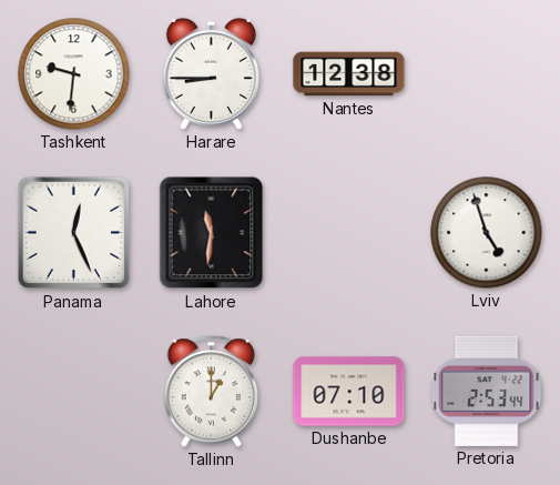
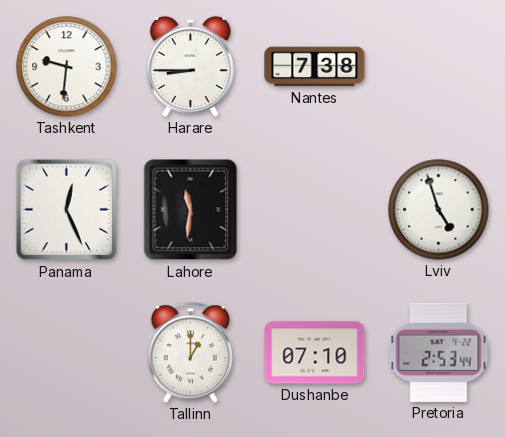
Nantes: 12:38 -> 7:38 (315, 67)
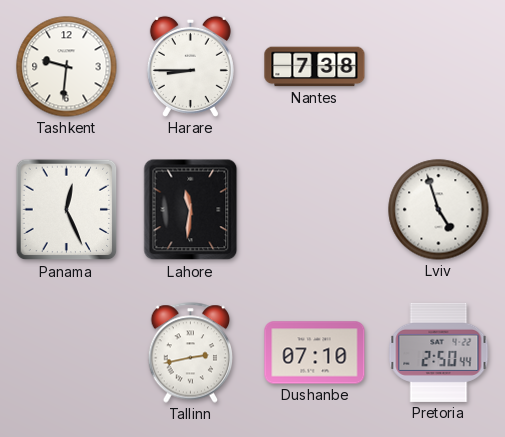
Tallinn: 1:00 -> 2:43 (191, 353)
Pretoria: 2:53 -> 2:50 (439, 352)
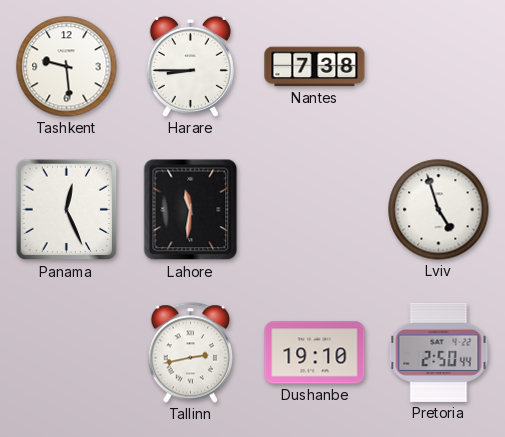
Tashkent: 9:31 -> 9:29 (67, 67)
Dushanbe: 07:10 -> 19:10 (315, 353)
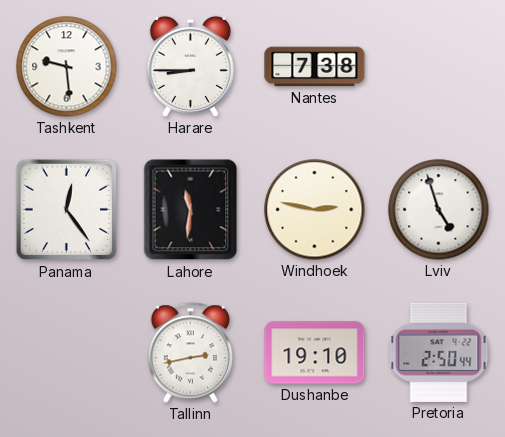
Panama: 12:26 -> 12:24 (67, 210)
Windhoek: none -> 2:47 (315, 210)
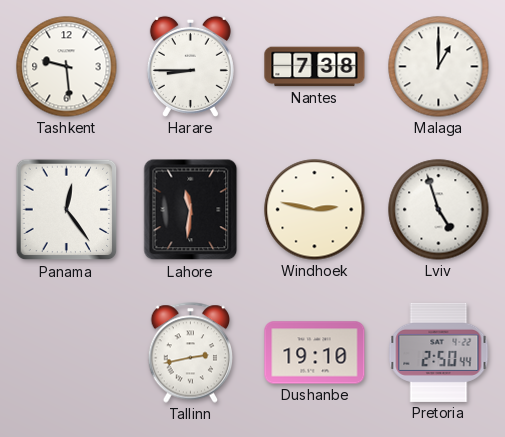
Malaga: none -> 1:00 (439, 67)
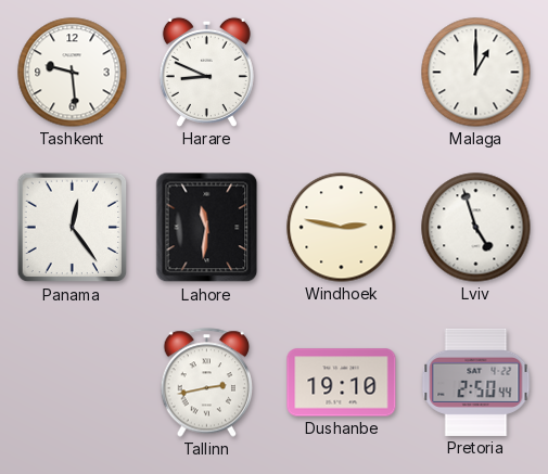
Harare: 8:45 -> 8:49 (206, 72)
Nantes: 7:38 -> none (315, 67)
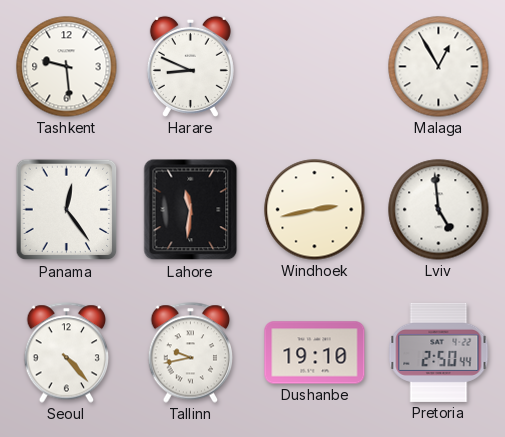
Malaga: 1:00 -> 12:55 (439, 67)
Windhoek: 2:47 -> 2:43 (315, 210)
Lviv: 4:57 -> 4:59 (439, 210)
Seoul: none -> 4:23 (67, 353)
Tallinn: 2:43 -> 9:43 (191, 353)
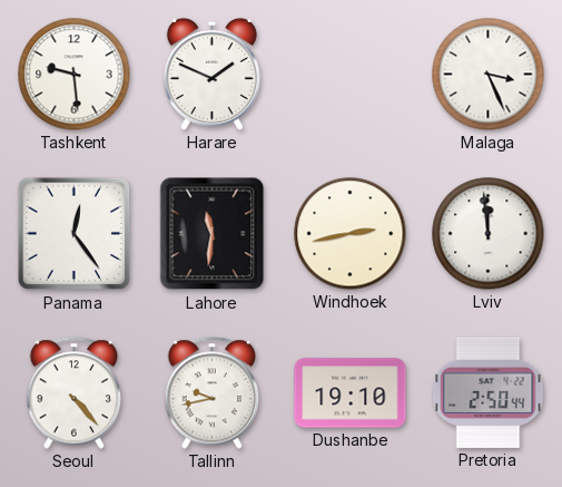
Harare: 8:49 -> 1:49 (211, 74)
Malaga: 12:55 -> 3:26 (489, 75)
Lviv: 4:59 -> 11:59 (489, 234)
